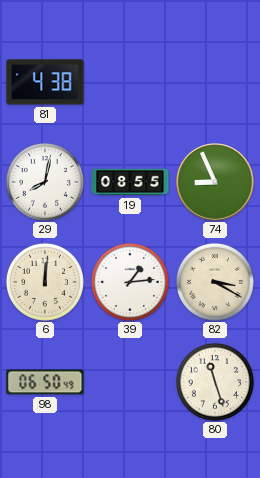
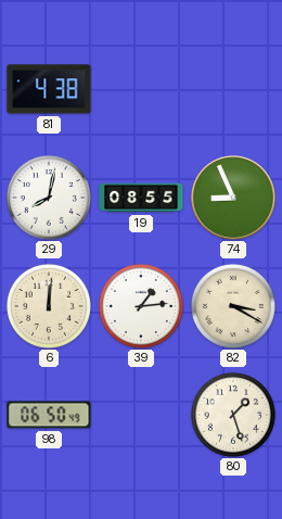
80: 11:27 -> 1:27 (233, 415)
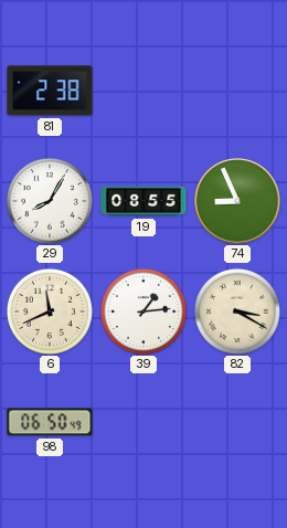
81: 4:38 -> 2:38 (50, 91)
29: 8:02 -> 8:05 (50, 201)
6: 12:01 -> 11:41 (50, 311)
80: 1:27 -> none (233, 415)
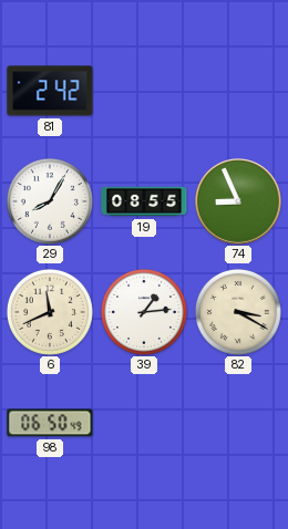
81: 2:38 -> 2:42 (50, 91)
